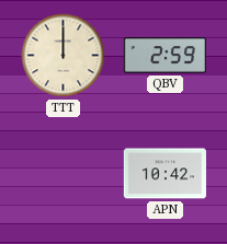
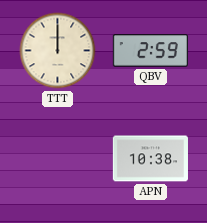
APN: 10:42 -> 10:38 (150, 159)
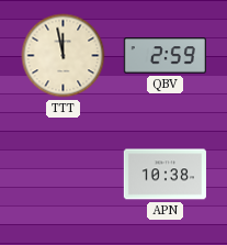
TTT: 12:00 -> 11:58 (64, 56)
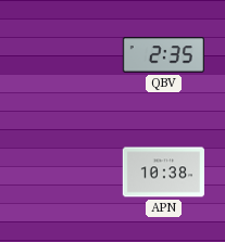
TTT: 11:58 -> none (64, 56)
QBV: 2:59 -> 2:35 (163, 55)
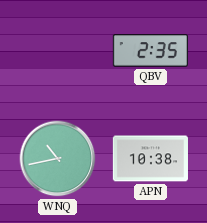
WNQ: none -> 10:43 (58, 159)
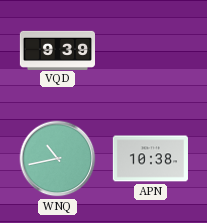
VQD: none -> 9:39 (57, 50)
QBV: 2:35 -> none (150, 51)
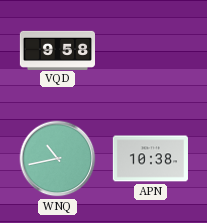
VQD: 9:39 -> 9:58 (57, 50)
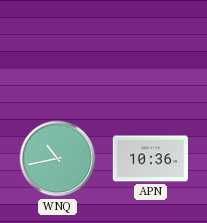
VQD: 9:58 -> none (57, 50)
APN: 10:38 -> 10:36 (150, 159)
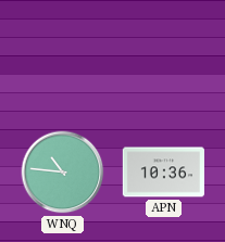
WNQ: 10:43 -> 10:46 (63, 173)
